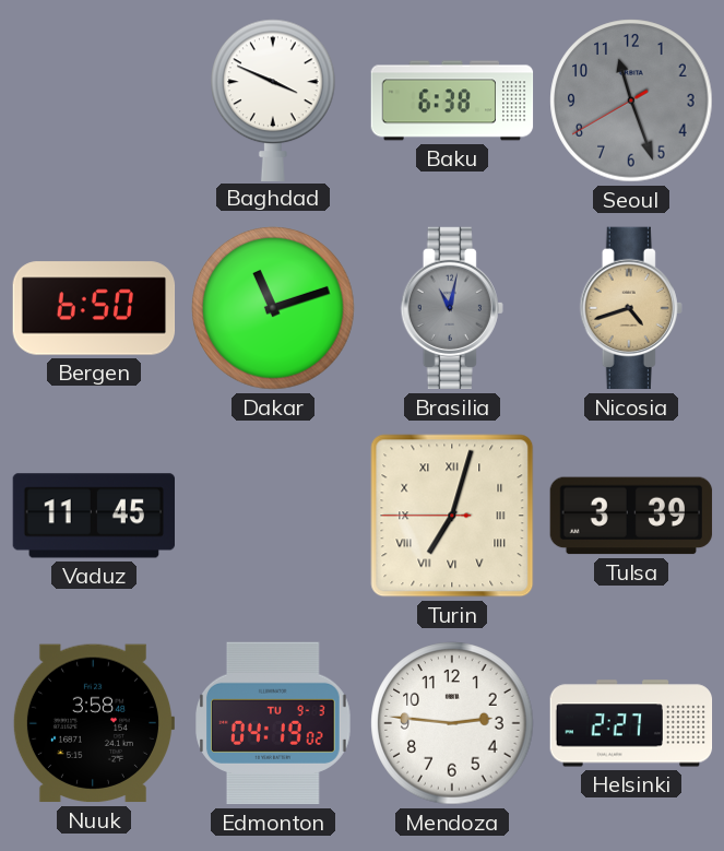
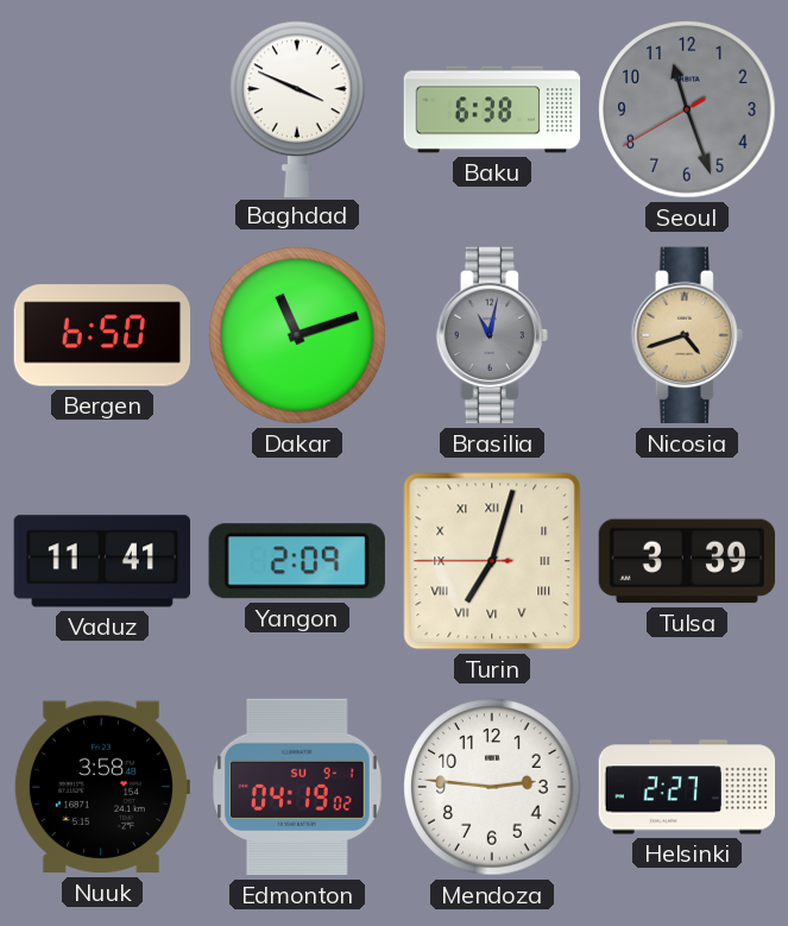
Vaduz: 11:45 -> 11:41 (101, 561)
Yangon: none -> 2:09 (297, 561)
Edmonton date: TU 9-3 -> SU 9-1 (298, 787)
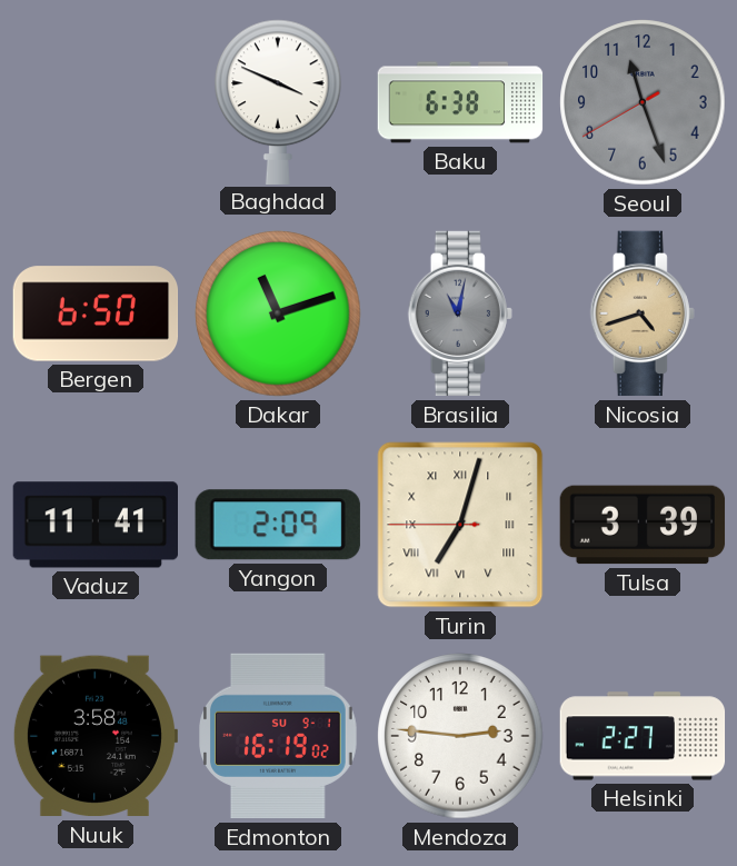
Edmonton: 04:19 -> 16:19 (279, 736)
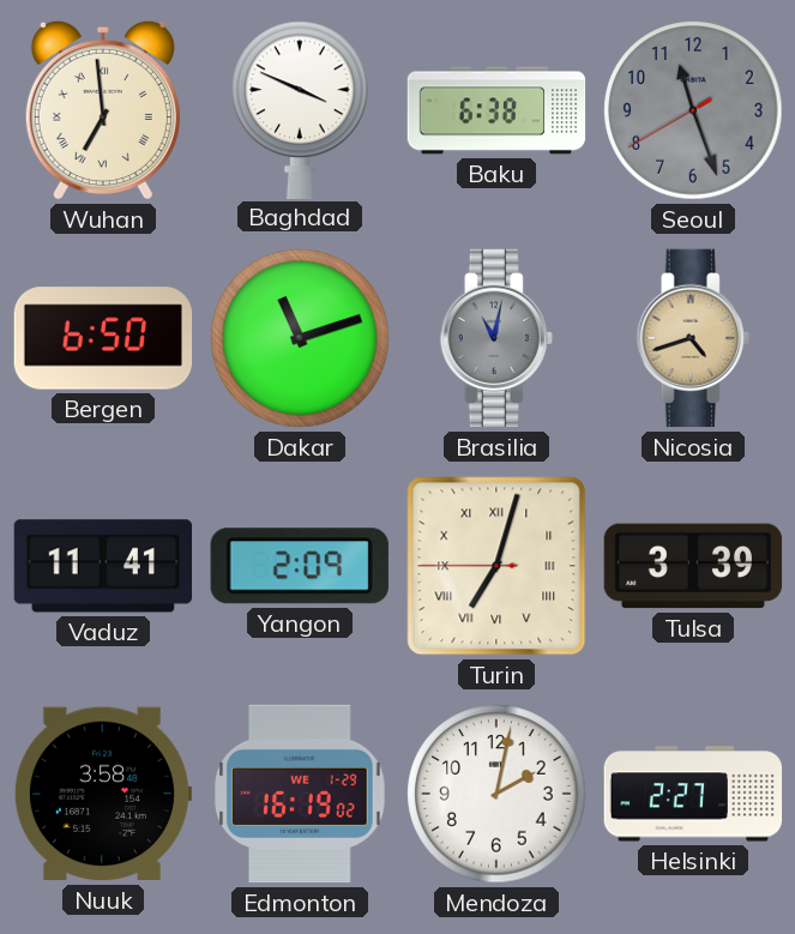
Wuhan: none -> 6:59 (103, 110)
Edmonton date: SU 9-1 -> WE 1-29 (301, 794)
Mendoza: 2:46 -> 2:02 (496, 794)
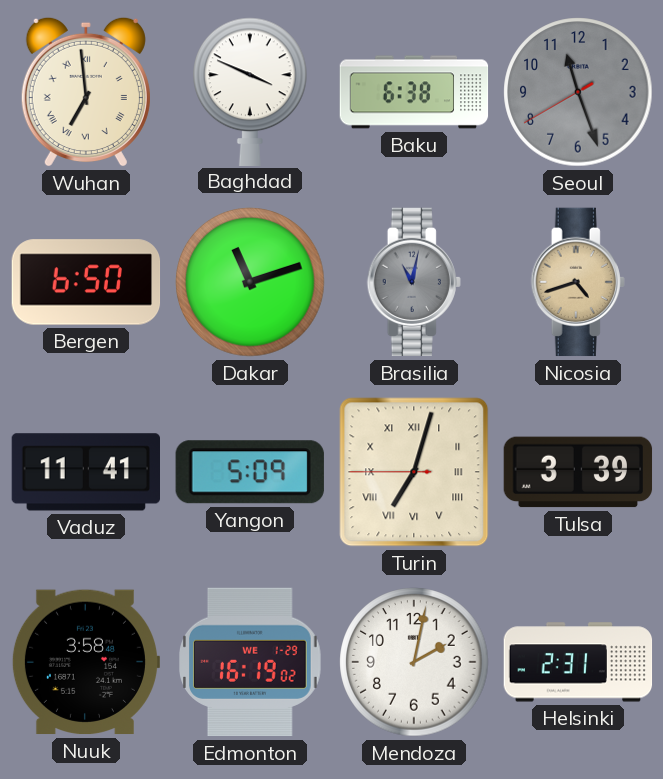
Yangon: 2:09 -> 5:09 (250, 472)
Helsinki: 2:27 -> 2:31 (578, 662)
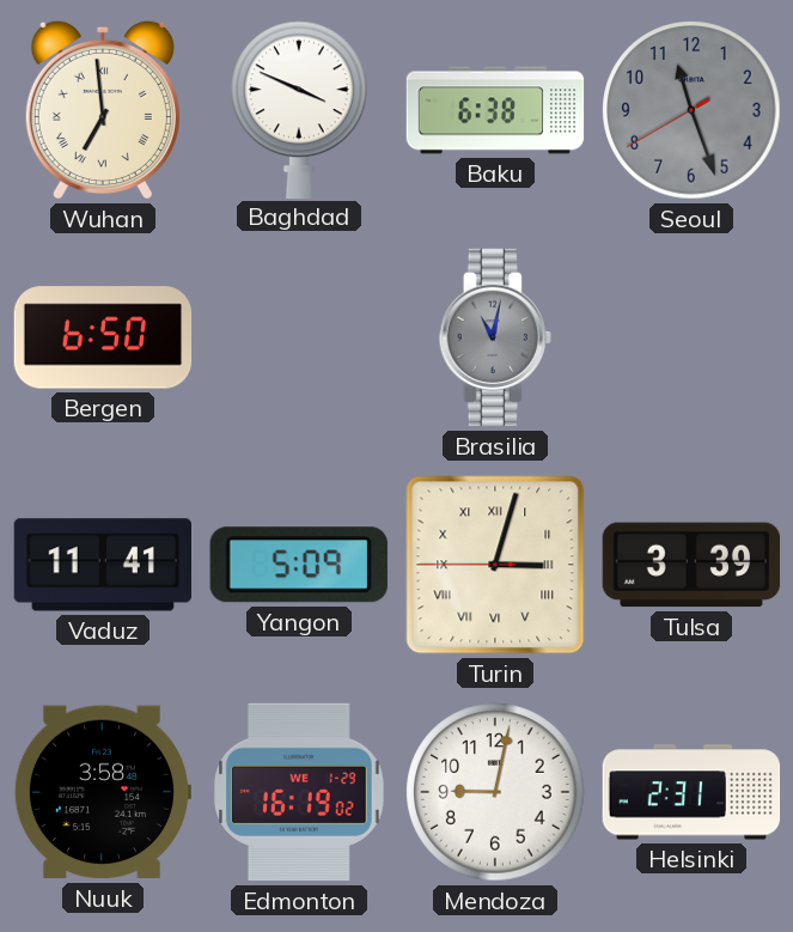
Dakar: 11:12 -> none (250, 282)
Nicosia: 4:42 -> none (578, 282)
Turin: 7:02 -> 3:02 (495, 565)
Mendoza: 2:02 -> 9:02 (495, 792)
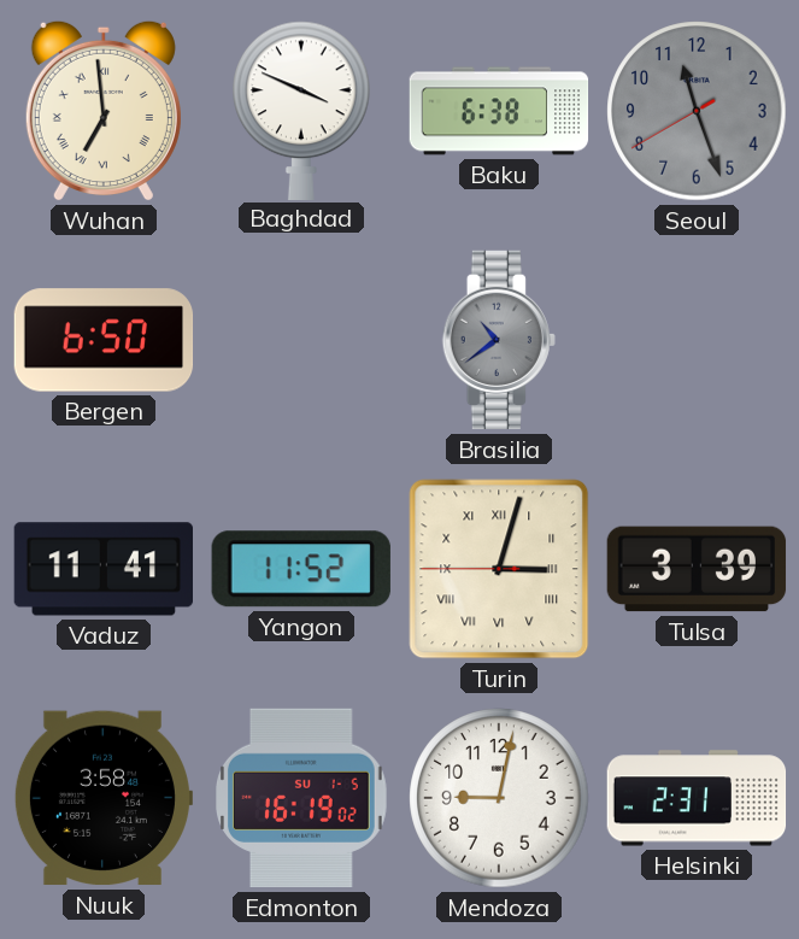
Brasilia: 11:02 -> 10:39 (499, 340)
Yangon: 5:09 -> 11:52 (301, 569)
Edmonton date: WE 1-29 -> SU 1-5 (302, 798)
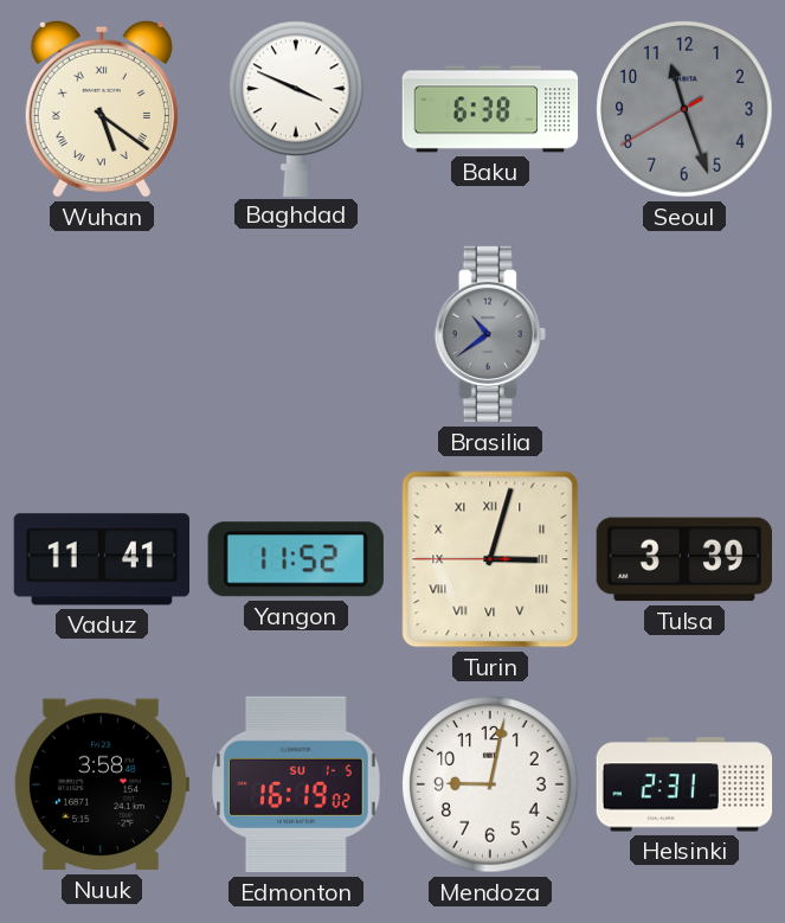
Wuhan: 6:59 -> 5:21 (102, 109)
Bergen: 6:50 -> none (104, 340)
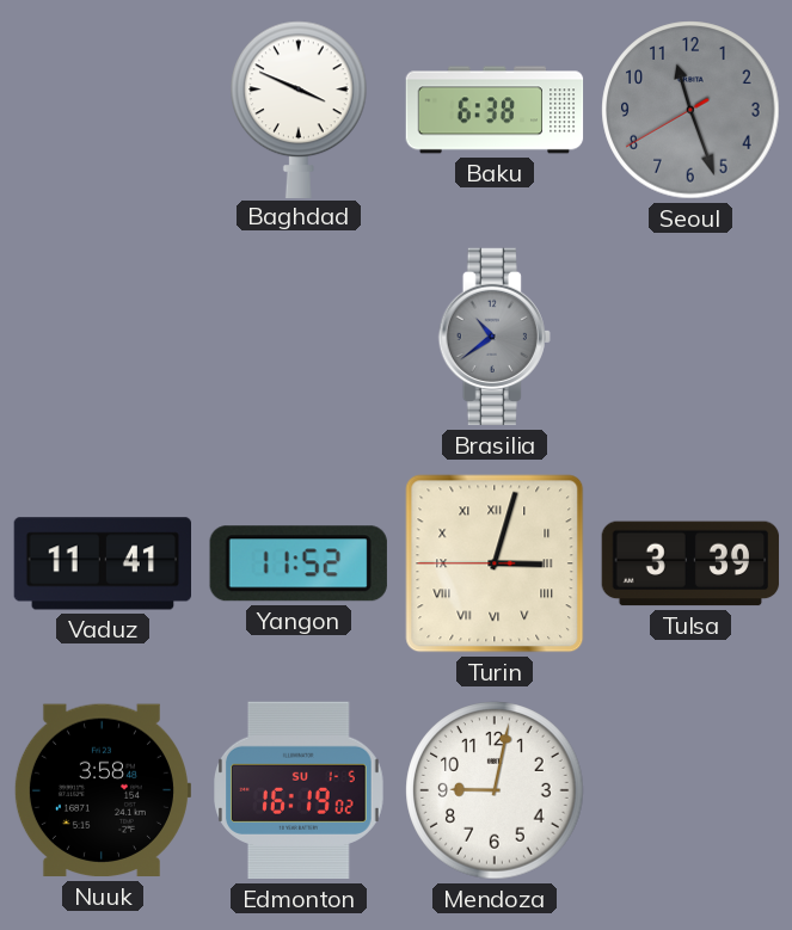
Wuhan: 5:21 -> none (102, 109)
Helsinki: 2:31 -> none (684, 784)
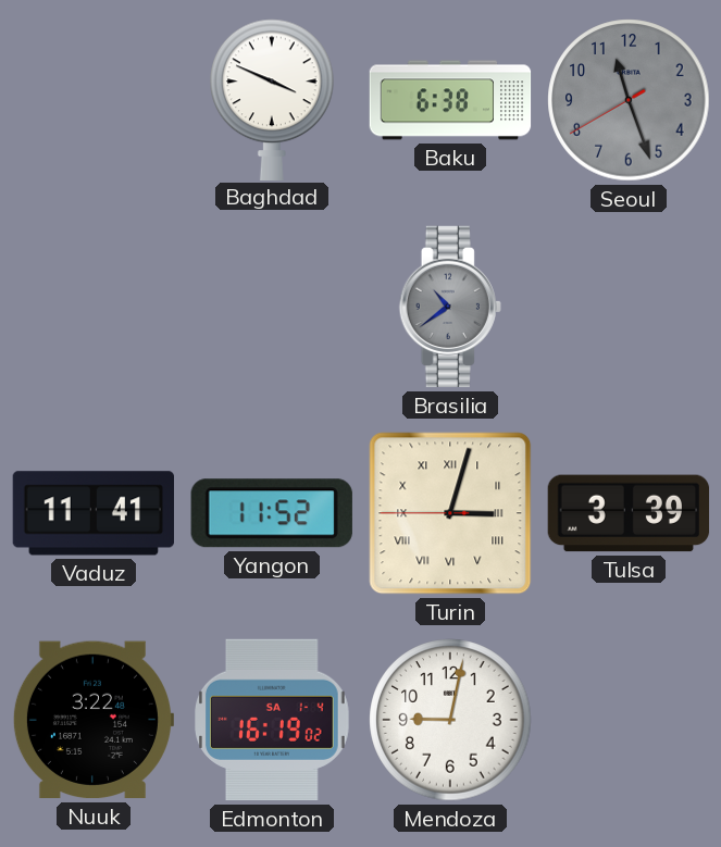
Nuuk: 3:58 -> 3:22 (92, 720)
Edmonton date: SU 1-5 -> SA 1-4 (273, 720)
